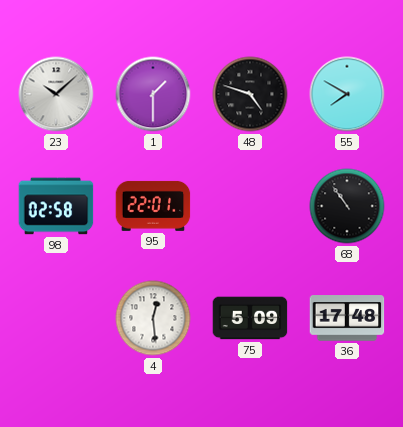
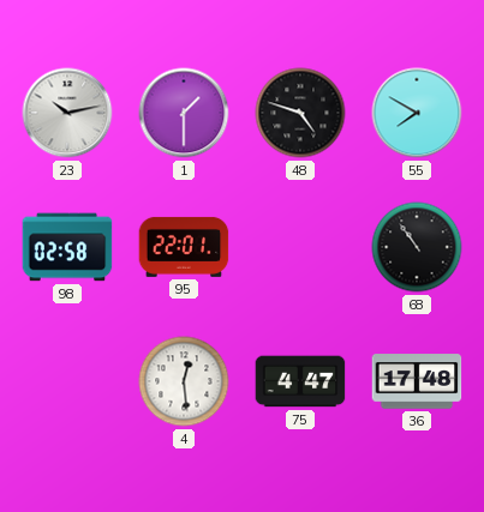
23: 10:08 -> 10:13 (67, 113)
75: 5:09 -> 4:47 (300, 381)
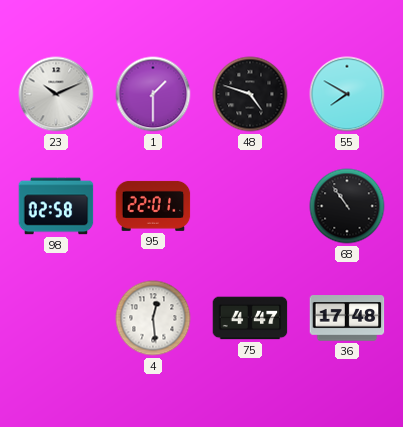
23: 10:13 -> 10:11 (56, 94)
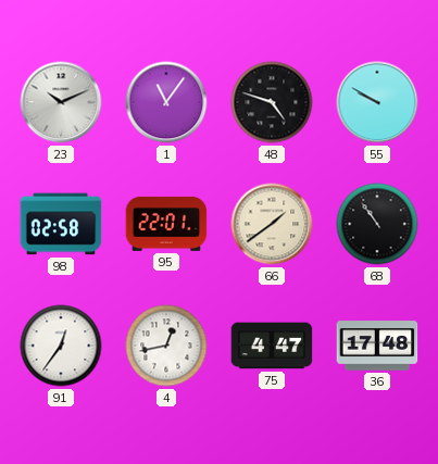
1: 1:30 -> 11:06 (166, 102)
55: 7:50 -> 9:50 (377, 102)
66: none -> 1:39 (272, 224)
91: none -> 12:36 (61, 346)
4: 12:29 -> 12:43 (166, 346)
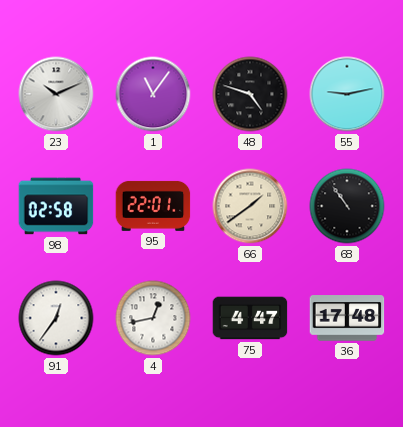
55: 9:50 -> 9:13 (347, 94)
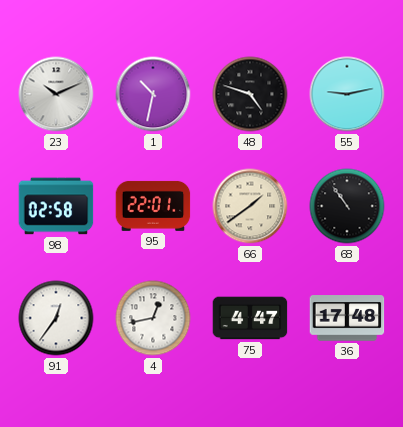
1: 11:06 -> 10:32 (153, 94)
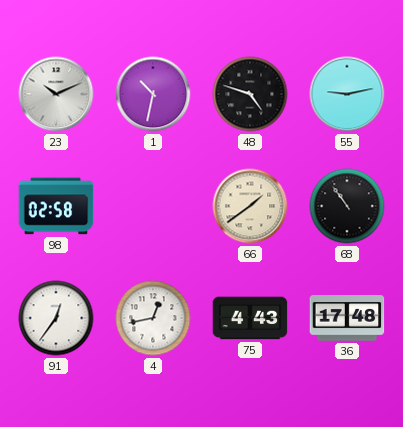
95: 22:01 -> none (153, 206)
75: 4:47 -> 4:43 (250, 318)
